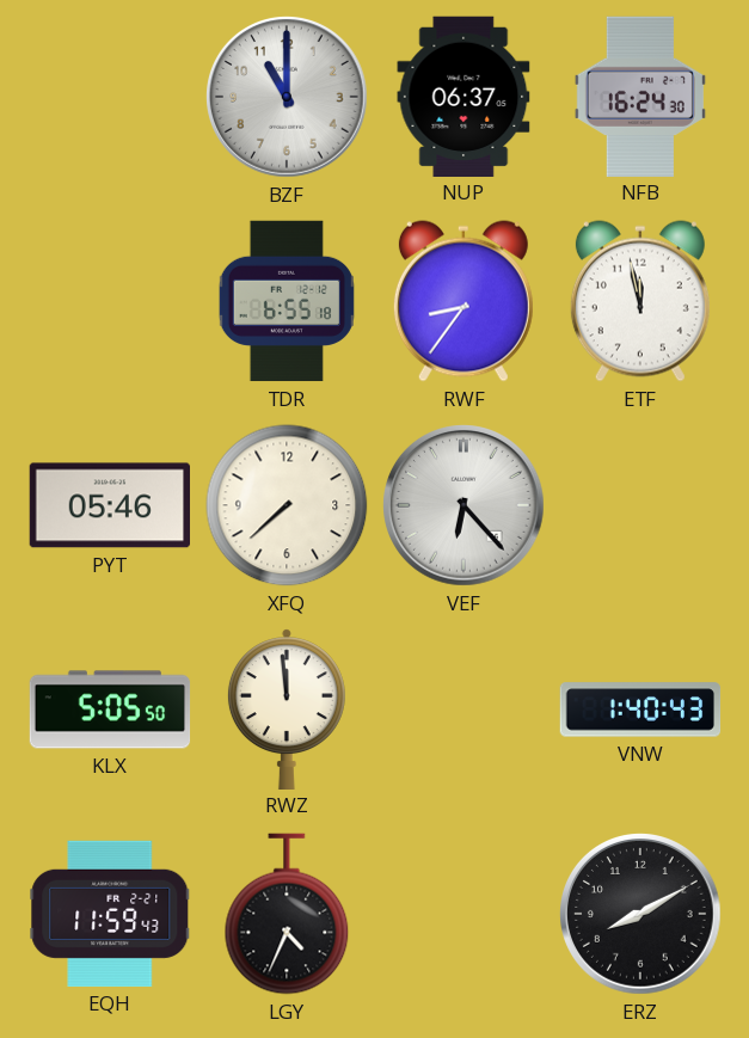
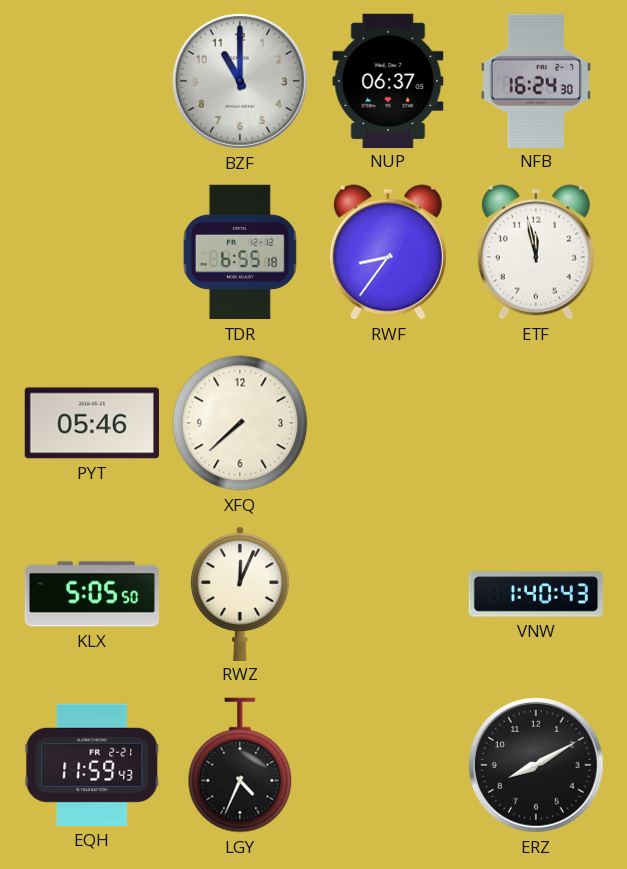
VEF: 6:23 -> none (465, 506)
RWZ: 11:59 -> 12:04 (240, 593)
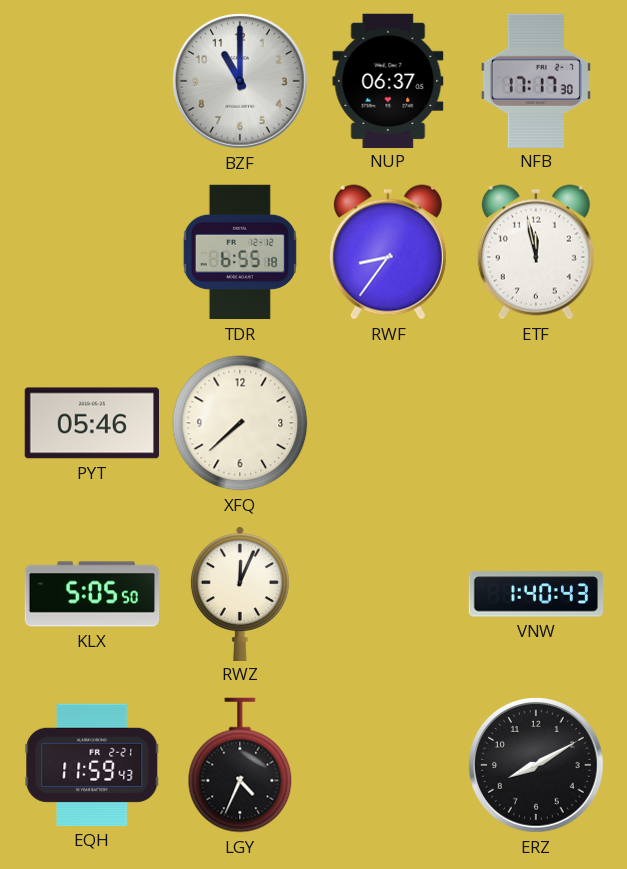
NFB: 16:24 -> 17:17 (536, 80)
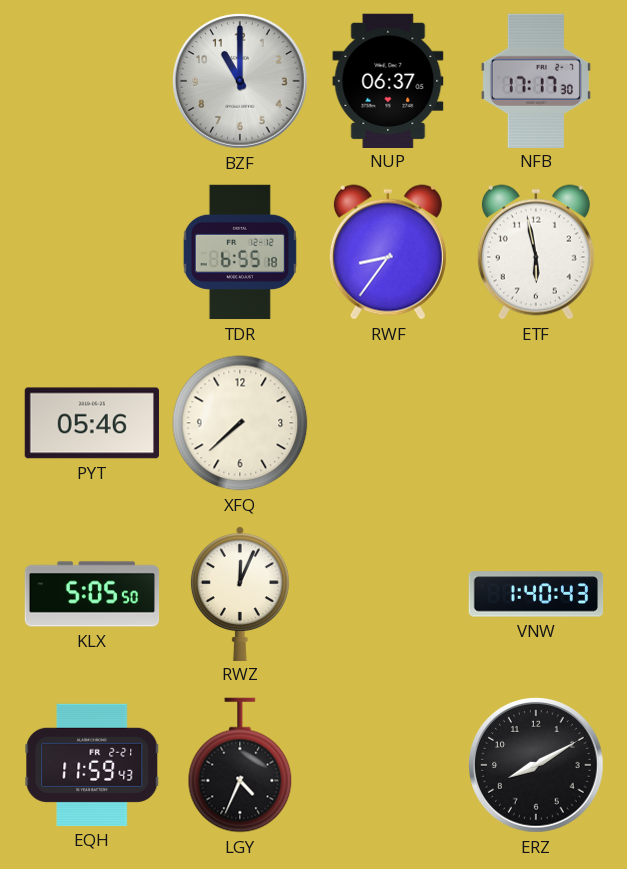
ETF: 11:58 -> 5:58 (536, 252)
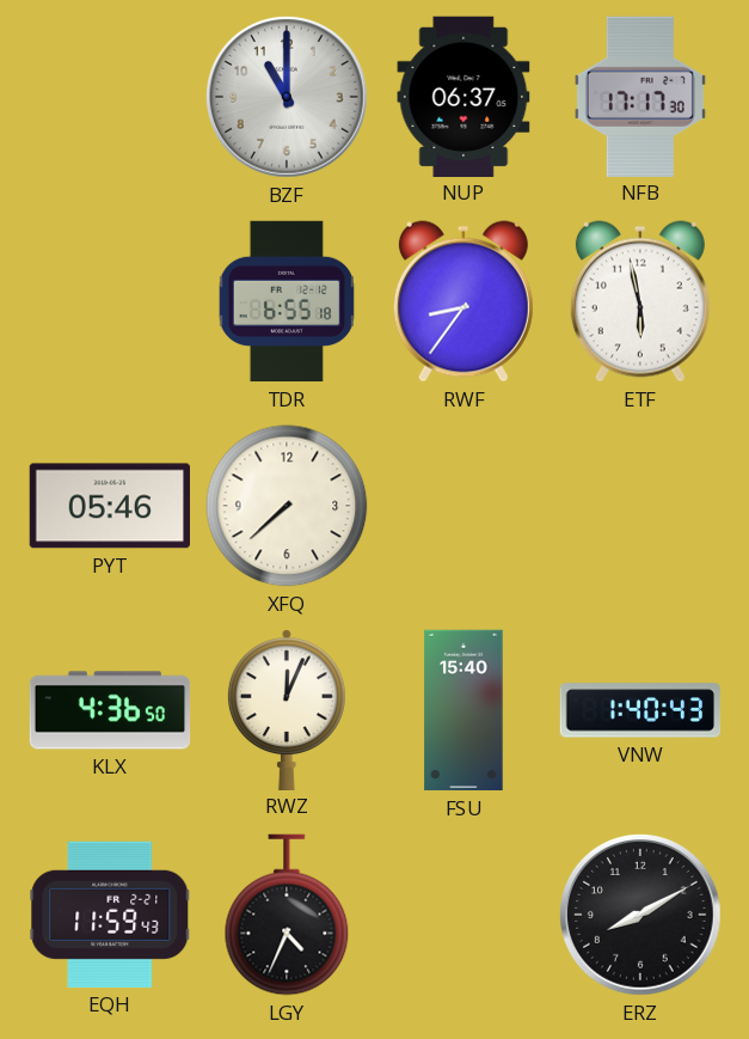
KLX: 5:05 -> 4:36 (110, 710)
FSU: none -> 15:40 (463, 710)
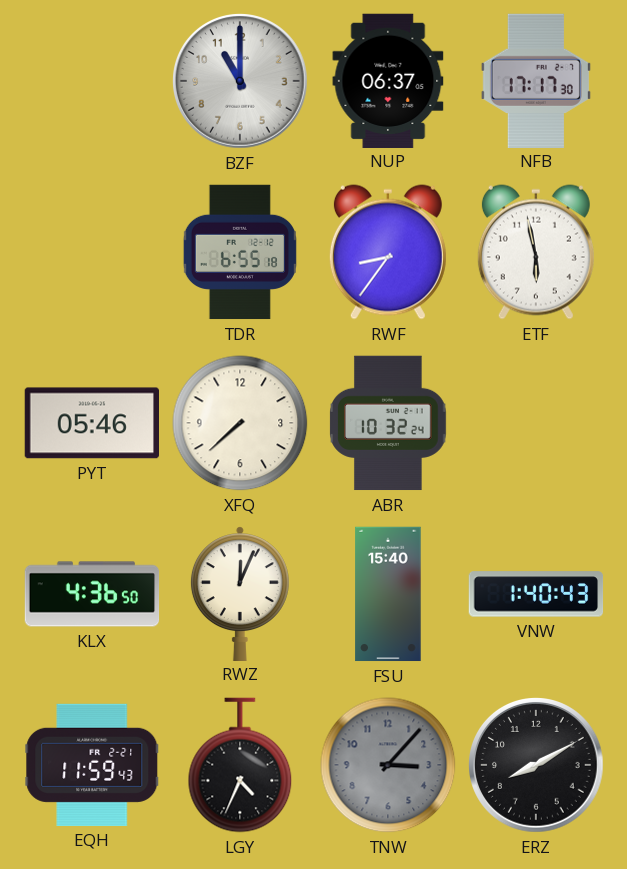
ABR: none -> 10:32 (388, 423)
TNW: none -> 3:07 (388, 765)
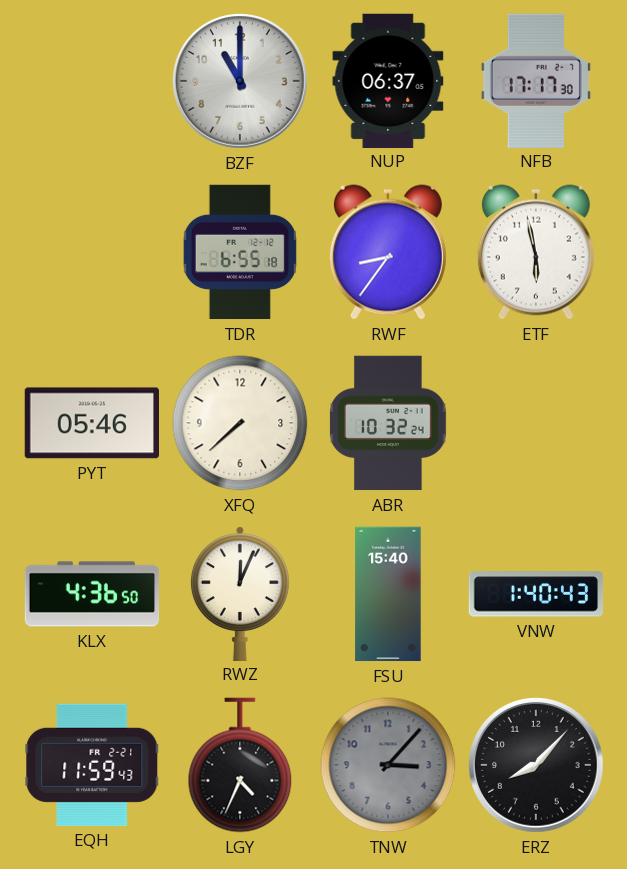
ERZ: 8:10 -> 8:07 (537, 766)
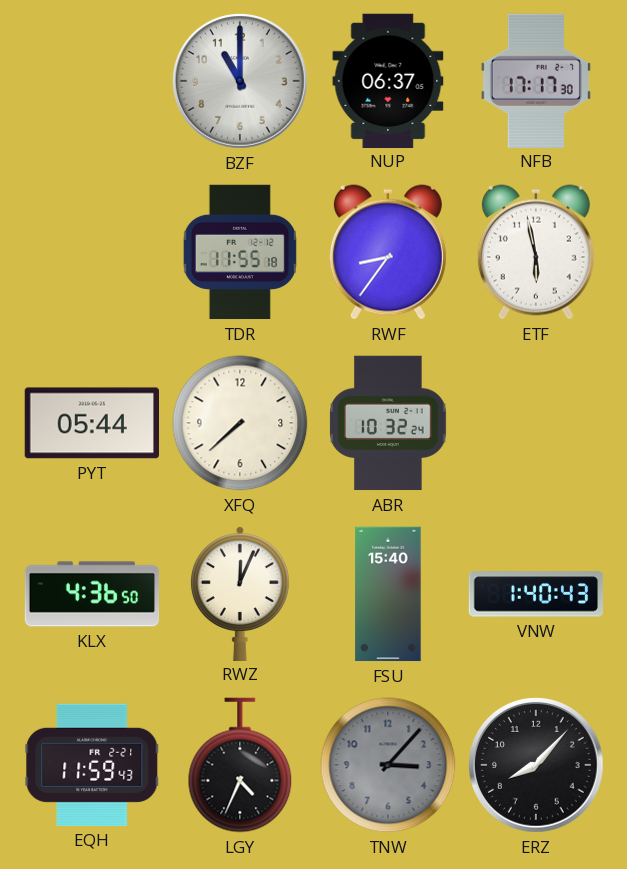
TDR: 6:55 -> 11:55 (240, 252)
PYT: 05:46 -> 05:44 (91, 423)
